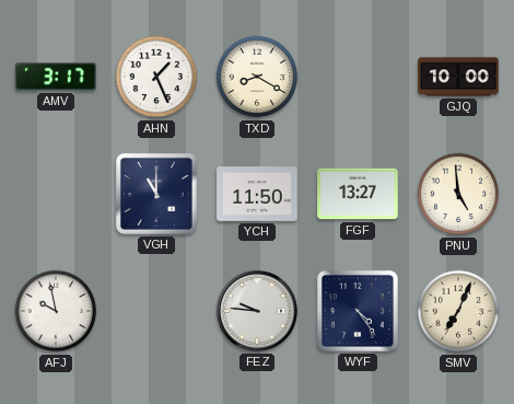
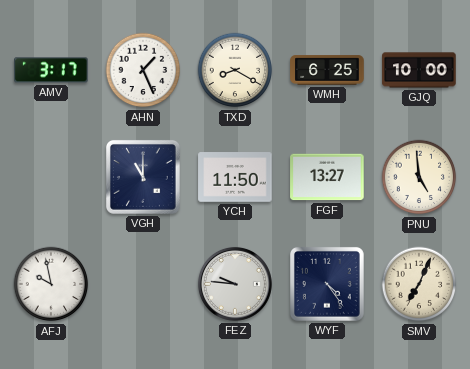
WMH: none -> 6:25 (327, 70)
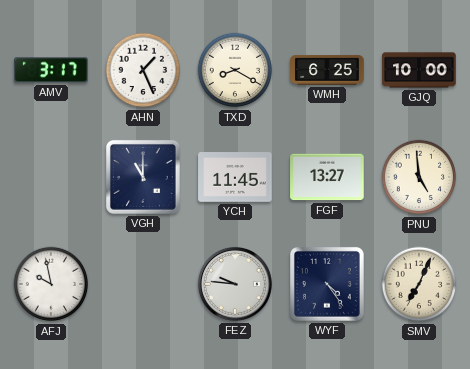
YCH: 11:50 -> 11:45 (235, 177)
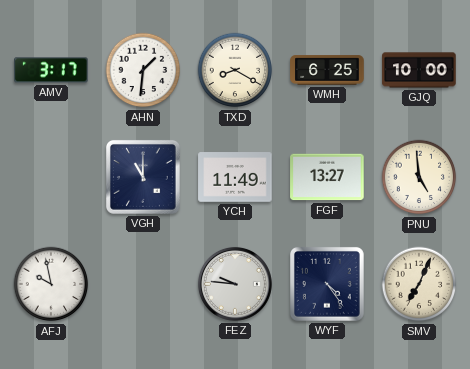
AHN: 1:26 -> 1:31 (143, 70)
YCH: 11:45 -> 11:49 (235, 177)
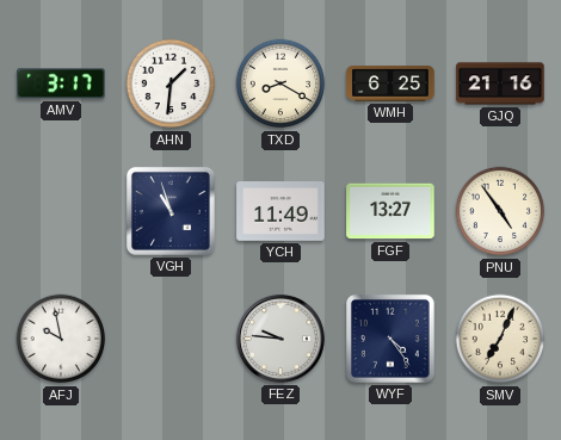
GJQ: 10:00 -> 21:16 (500, 83)
VGH: 11:00 -> 10:57 (171, 211)
PNU: 4:59 -> 4:54 (500, 211)
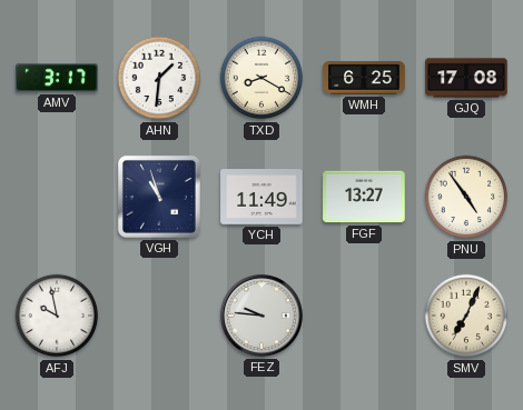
GJQ: 21:16 -> 17:08 (466, 78)
WYF: 4:24 -> none (390, 339)
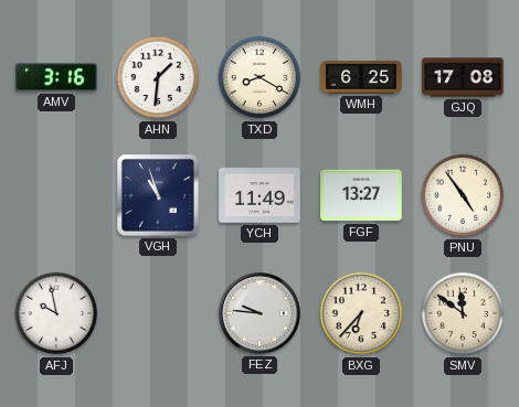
AMV: 3:17 -> 3:16 (56, 77)
BXG: none -> 6:37 (361, 313)
SMV: 7:04 -> 11:51 (463, 313)
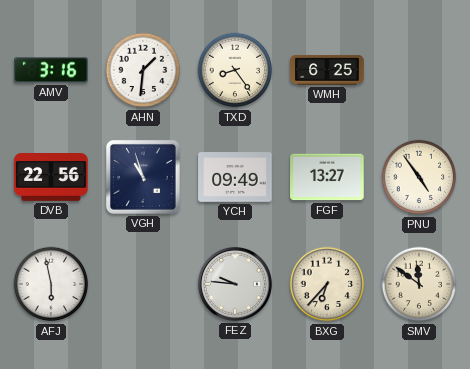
TXD: 8:20 -> 8:24 (235, 70)
GJQ: 17:08 -> none (463, 77)
DVB: none -> 22:56 (51, 178)
YCH: 11:49 -> 09:49 (235, 177)
AFJ: 9:58 -> 5:58 (51, 284)
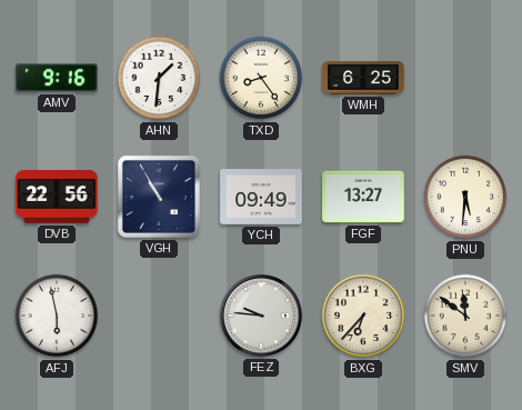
AMV: 3:16 -> 9:16 (57, 78)
VGH: 10:57 -> 10:55 (159, 197)
PNU: 4:54 -> 5:31 (465, 197)
